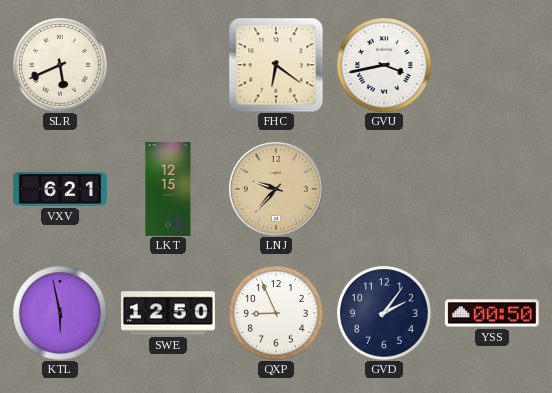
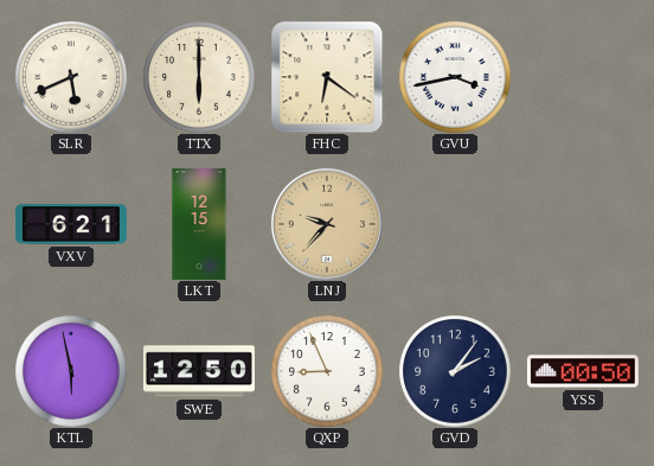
TTX: none -> 6:00 (199, 77)
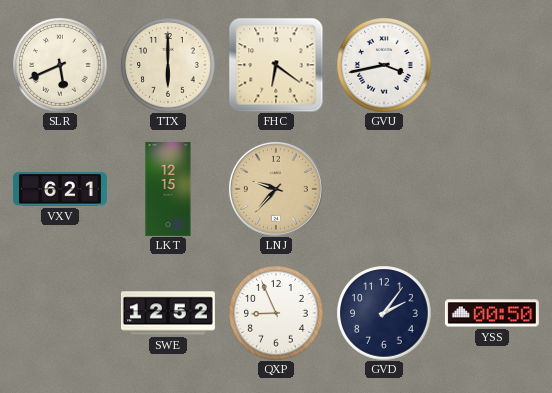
KTL: 5:58 -> none (71, 371)
SWE: 12:50 -> 12:52 (168, 313)
